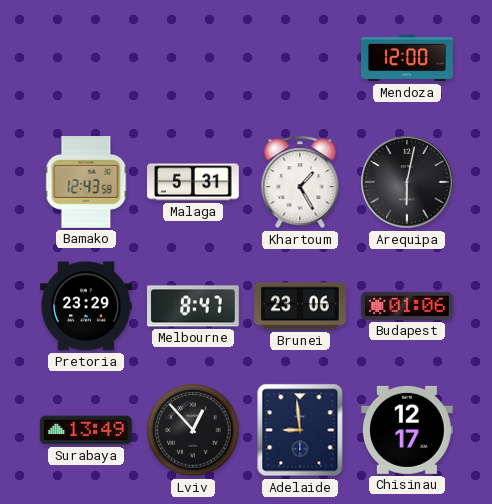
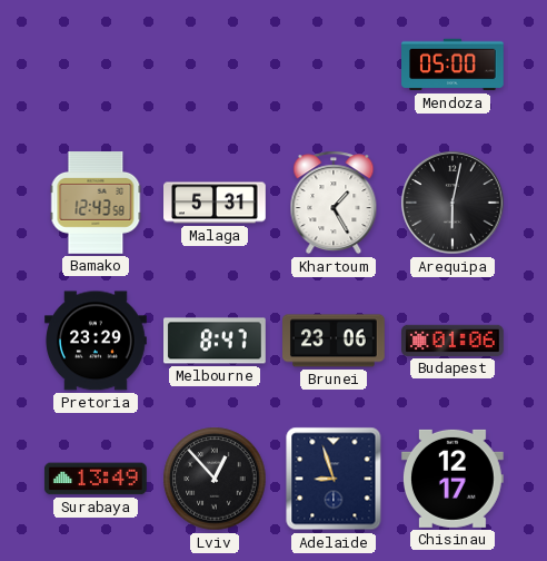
Mendoza: 12:00 -> 05:00 (454, 65)
Adelaide: 8:59 -> 8:57 (334, 479)
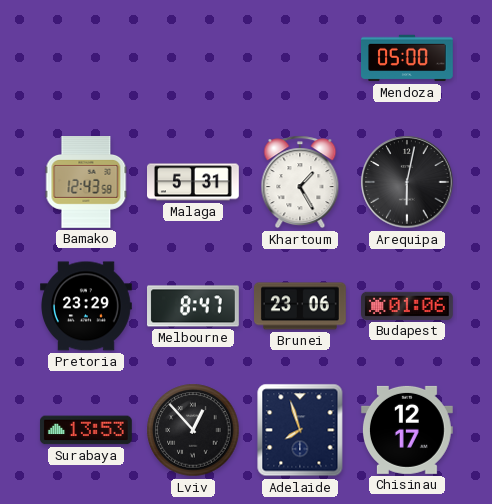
Surabaya: 13:49 -> 13:53 (86, 430)
Adelaide: 8:57 -> 7:57 (300, 430)
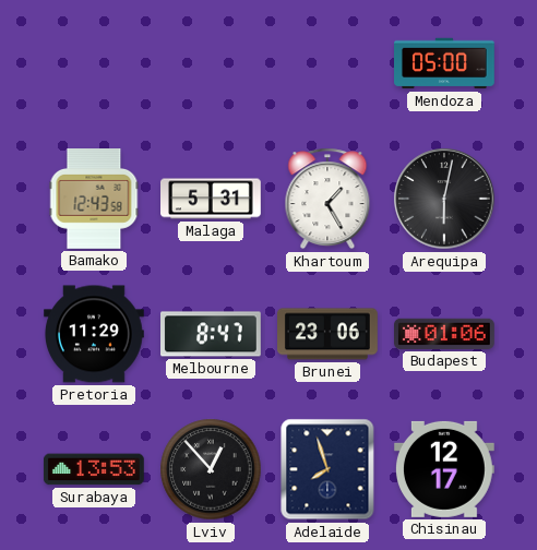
Pretoria: 23:29 -> 11:29 (95, 334)
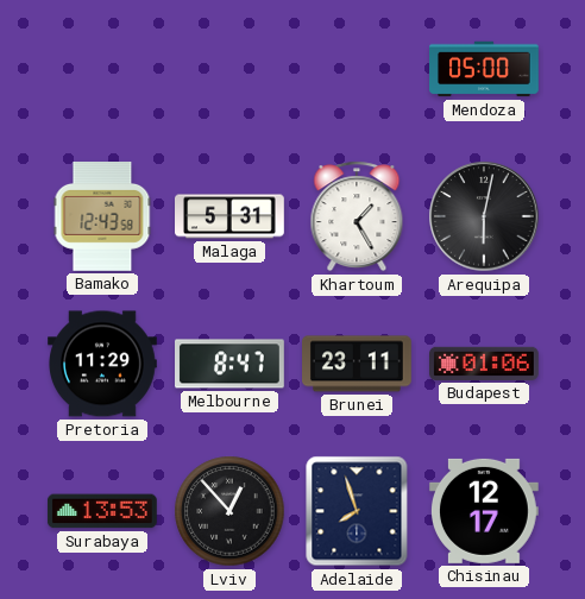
Brunei: 23:06 -> 23:11 (358, 364)
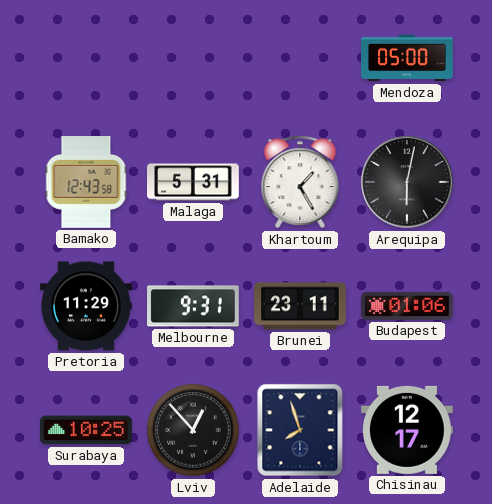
Melbourne: 8:47 -> 9:31 (194, 306)
Surabaya: 13:53 -> 10:25 (86, 430)
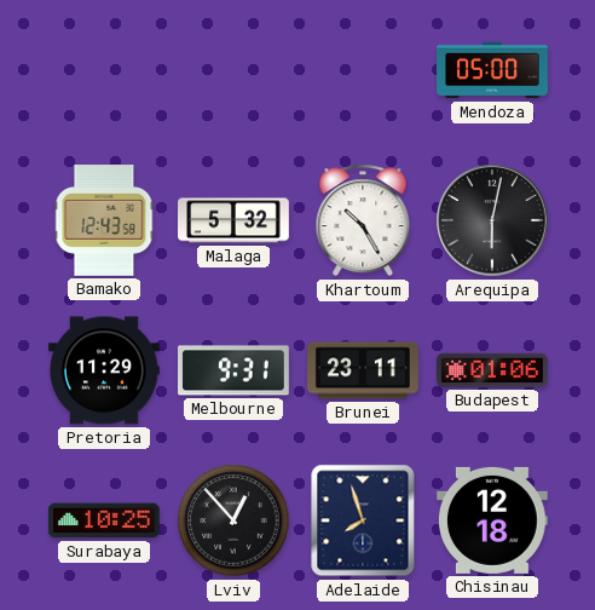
Malaga: 5:31 -> 5:32 (235, 220)
Khartoum: 1:25 -> 10:25 (363, 220)
Chisinau: 12:17 -> 12:18 (492, 520)
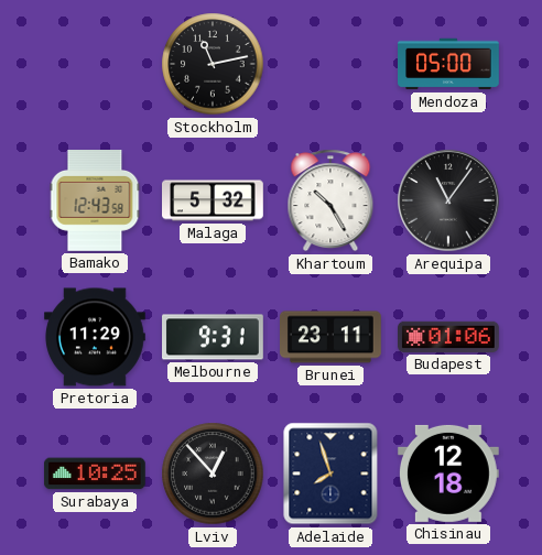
Stockholm: none -> 11:13 (213, 64)
Arequipa: 6:02 -> 11:06 (448, 200)
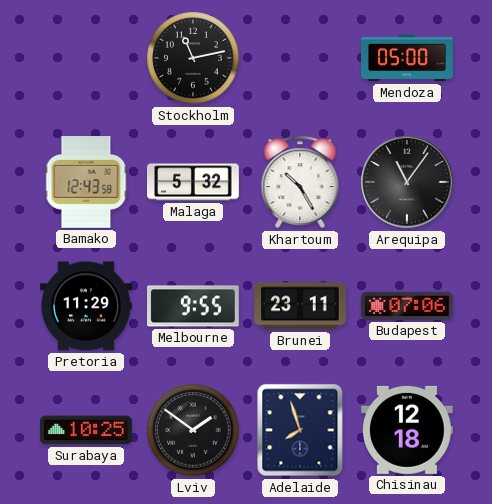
Melbourne: 9:31 -> 9:55 (194, 306)
Budapest: 01:06 -> 07:06 (408, 306)
Lviv: 12:53 -> 1:51 (193, 430)
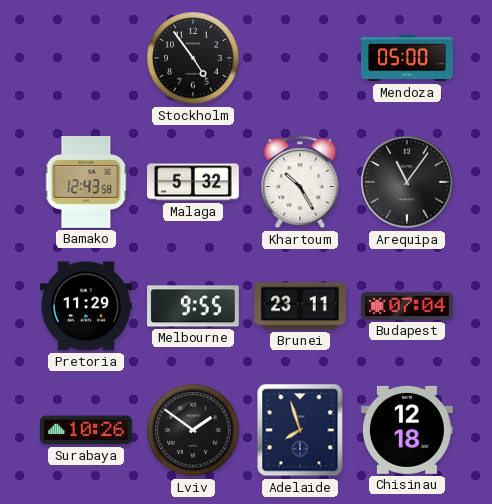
Stockholm: 11:13 -> 4:54 (193, 58)
Budapest: 07:06 -> 07:04 (408, 306)
Surabaya: 10:25 -> 10:26 (86, 430)
